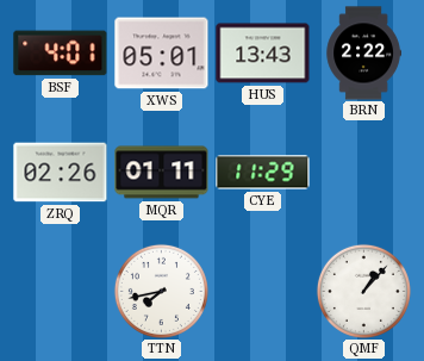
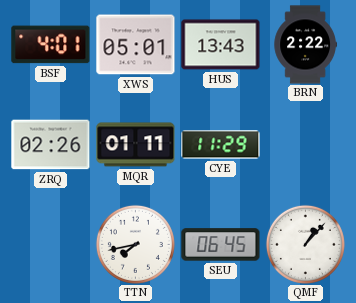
SEU: none -> 06:45 (221, 245)
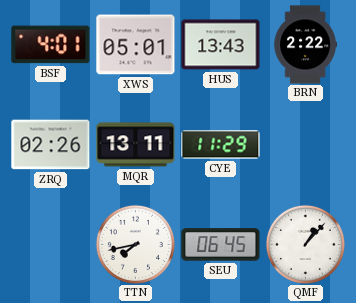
MQR: 01:11 -> 13:11 (136, 145)
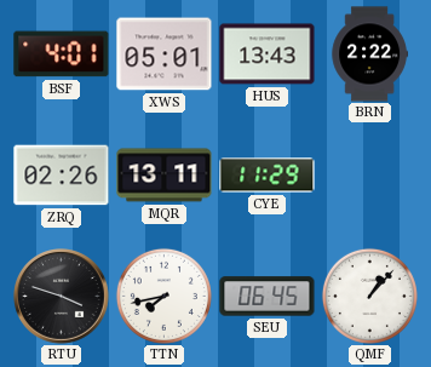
RTU: none -> 3:48 (62, 297)
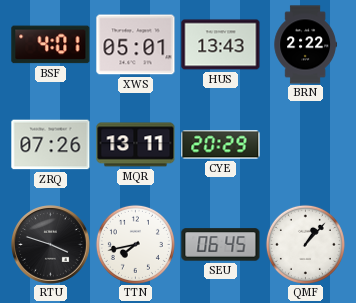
ZRQ: 02:26 -> 07:26 (51, 145)
CYE: 11:29 -> 20:29 (221, 145)
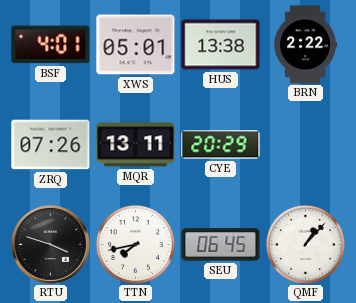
HUS: 13:43 -> 13:38 (221, 45)
